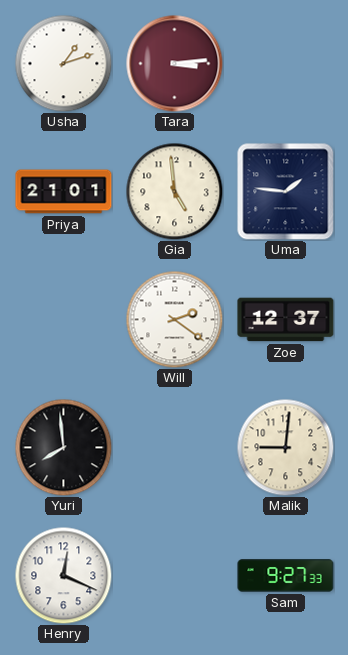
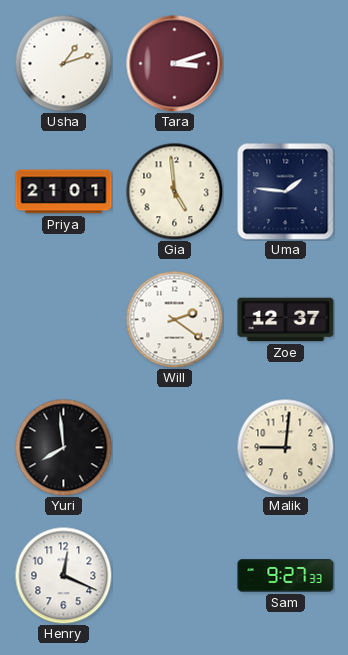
Tara: 3:14 -> 3:12 (175, 64)
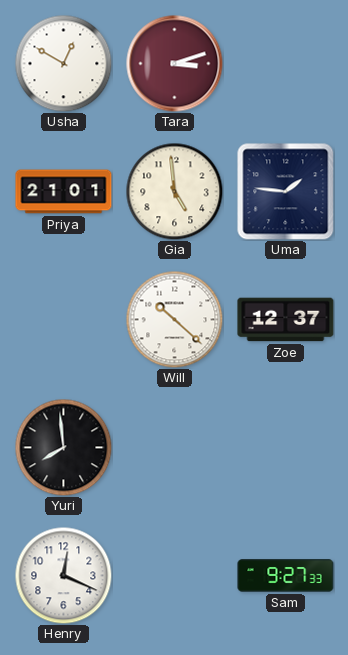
Usha: 1:12 -> 12:50 (63, 63)
Will: 2:21 -> 10:22 (174, 319)
Malik: 9:01 -> none (285, 447)
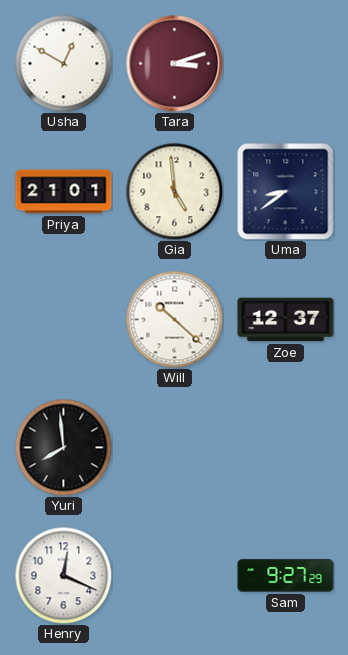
Uma: 1:46 -> 8:39 (286, 192)
Sam: 9:27:33 -> 9:27:29 (286, 576)
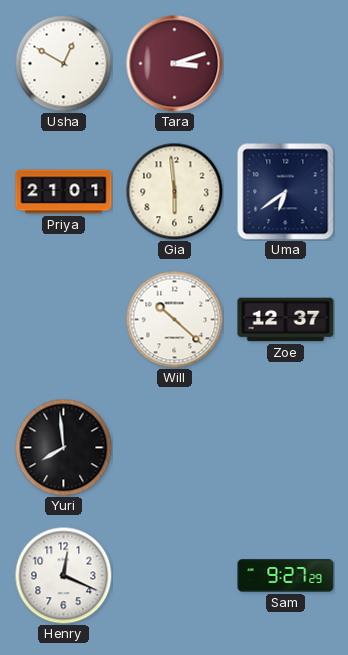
Gia: 4:59 -> 5:59 (174, 191)
Uma: 8:39 -> 6:39 (286, 192)
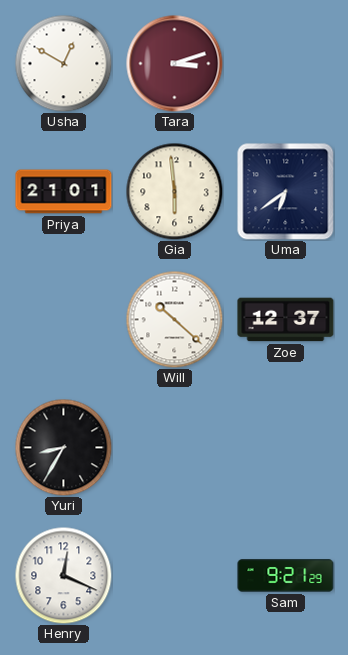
Yuri: 7:59 -> 8:35 (63, 447)
Sam: 9:27 -> 9:21 (286, 576)
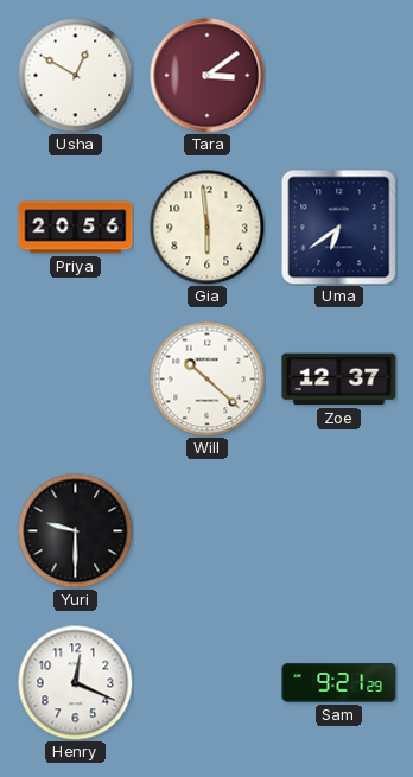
Tara: 3:12 -> 3:09 (208, 76)
Priya: 21:01 -> 20:56 (76, 228)
Yuri: 8:35 -> 9:30 (75, 530)
